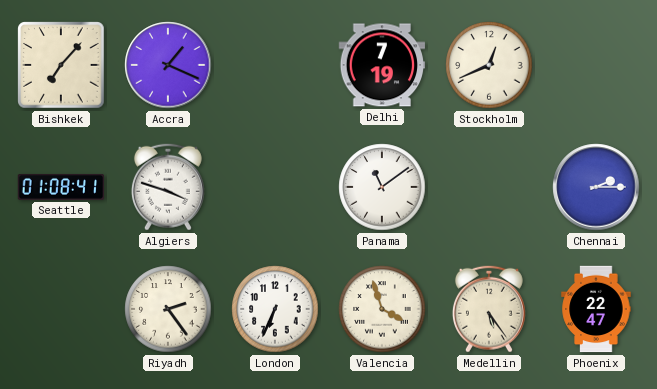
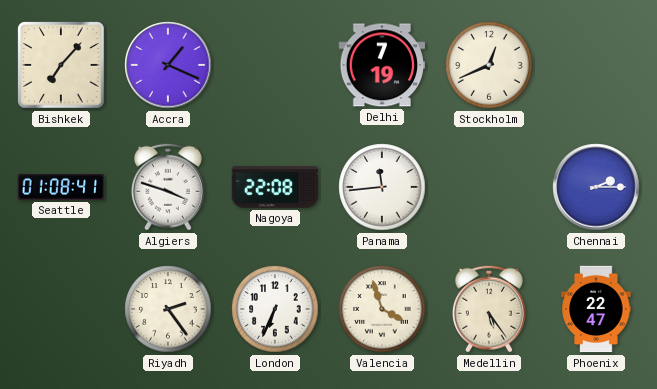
Nagoya: none -> 22:08 (275, 187)
Panama: 11:09 -> 11:44 (382, 187)
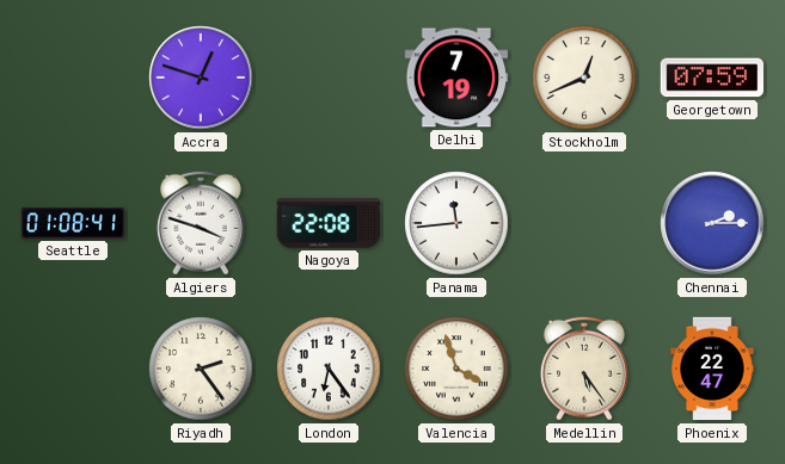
Bishkek: 7:07 -> none (61, 65)
Accra: 1:19 -> 12:48 (201, 78)
Georgetown: none -> 07:59 (712, 78)
London: 6:34 -> 6:24 (329, 369)
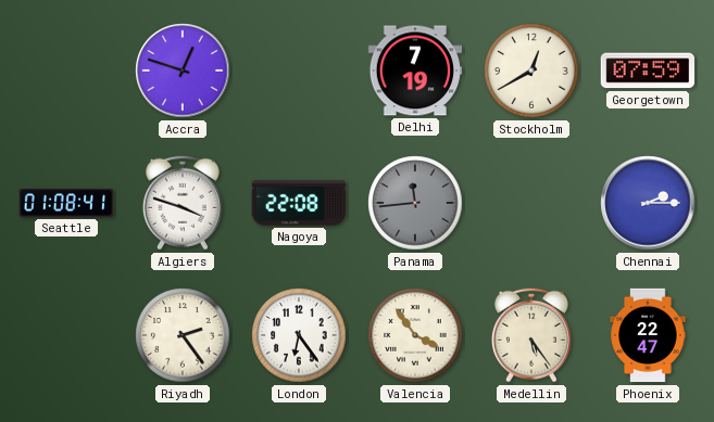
Stockholm: 12:41 -> 12:40 (531, 71)
Panama dial: white -> grey (415, 203)
Valencia: 3:57 -> 3:54 (415, 335)
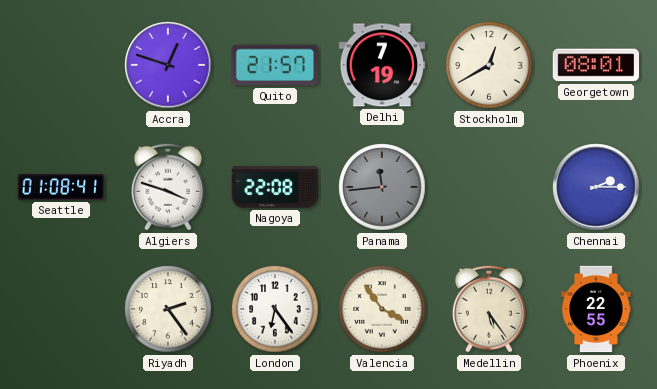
Quito: none -> 21:57 (274, 65)
Georgetown: 07:59 -> 08:01 (596, 65)
Phoenix: 22:47 -> 22:55 (596, 309)
